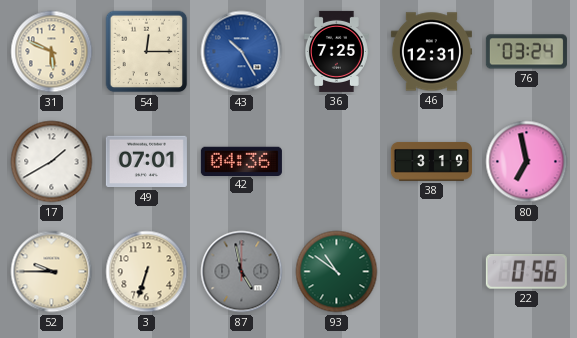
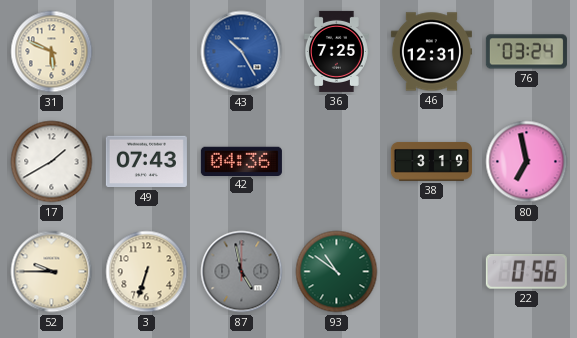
54: 12:15 -> none (147, 52)
49: 07:01 -> 07:43 (146, 162)
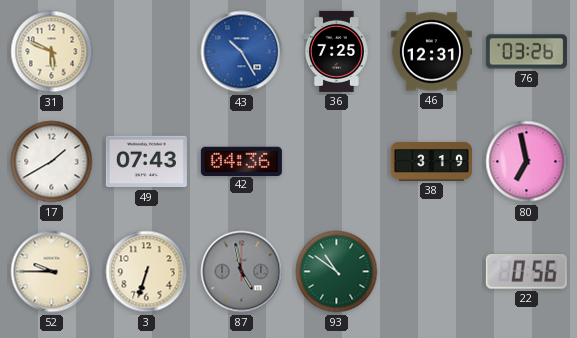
76: 03:24 -> 03:26 (526, 52)
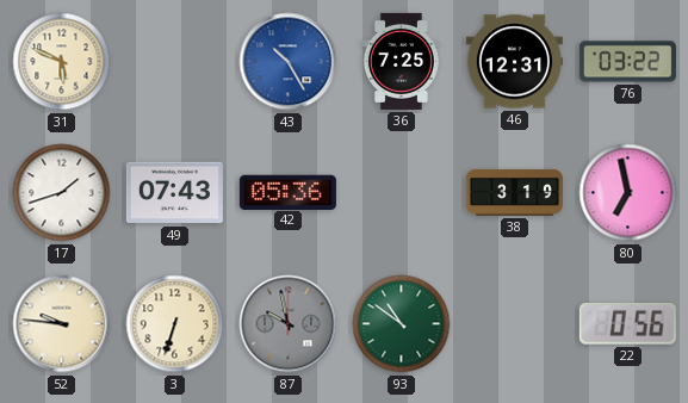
76: 03:26 -> 03:22 (627, 62)
17: 1:40 -> 1:42 (62, 193)
42: 04:36 -> 05:36 (287, 192)
52: 9:45 -> 9:46 (62, 324)
87: 4:58 -> 9:58 (289, 324)
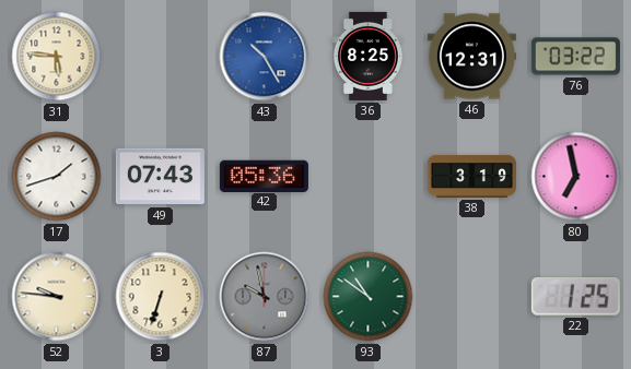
31: 5:49 -> 5:46 (57, 57)
36: 7:25 -> 8:25 (367, 56)
22: 0:56 -> 1:25 (575, 297)
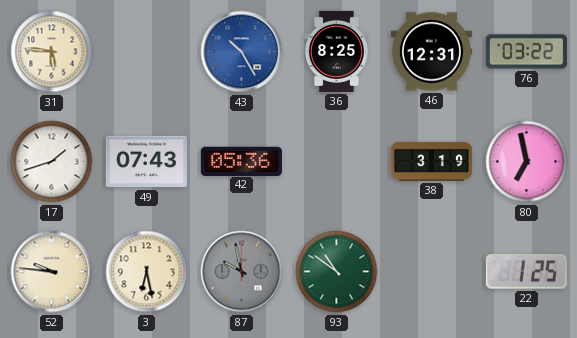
3: 6:33 -> 6:28 (147, 272)
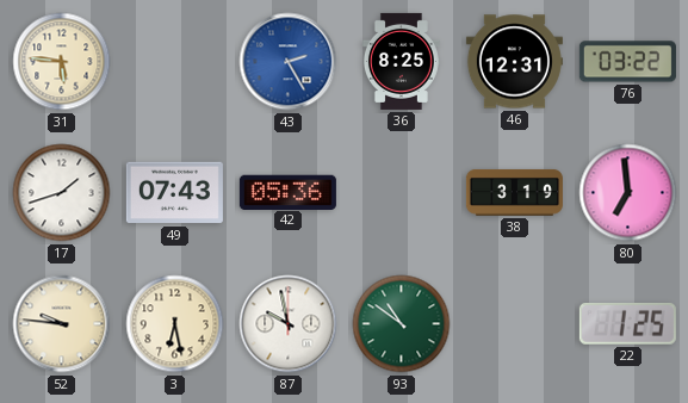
43: 10:25 -> 2:25 (289, 62)
80: 6:58 -> 6:59 (628, 193)
87 dial: grey -> white (289, 324)
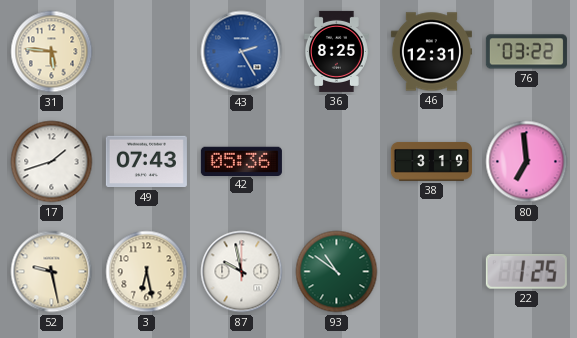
52: 9:46 -> 9:28 (52, 272)
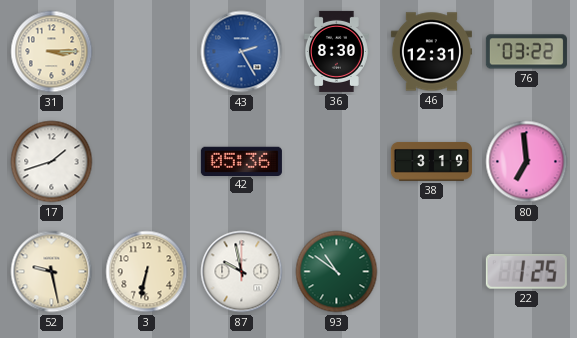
31: 5:46 -> 3:15 (52, 52)
36: 8:25 -> 8:30 (336, 51)
49: 07:43 -> none (146, 162)
3: 6:28 -> 6:32 (147, 272)
